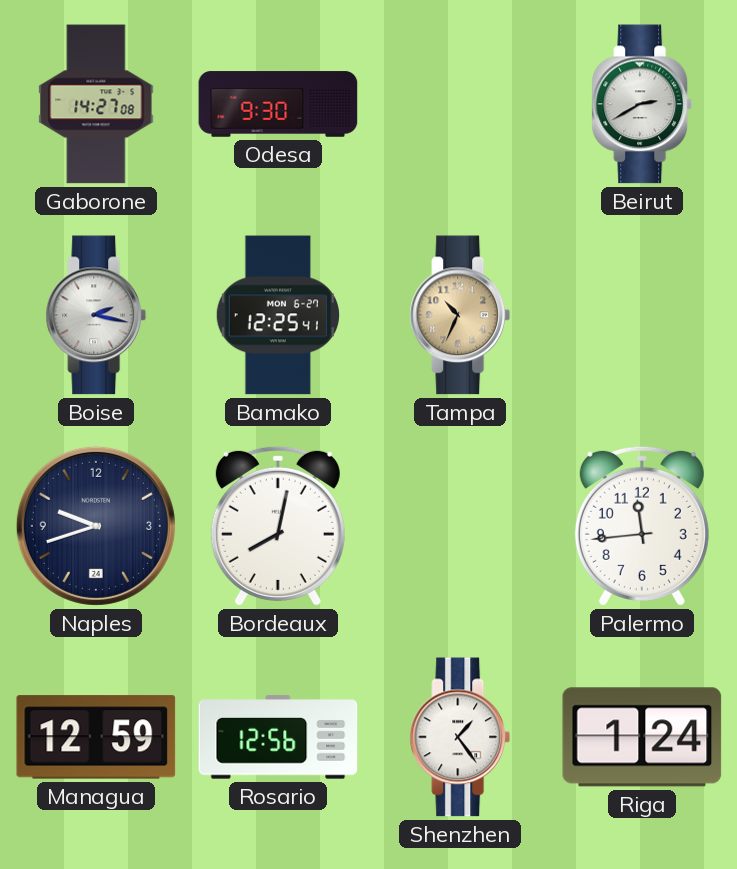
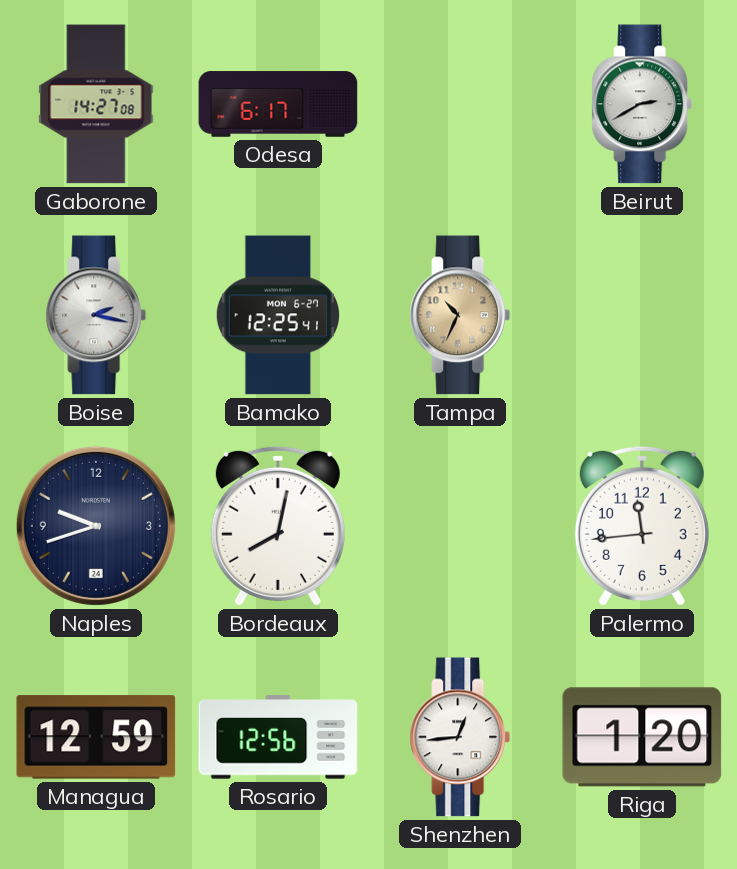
Odesa: 9:30 -> 6:17 (278, 104)
Shenzhen: 1:24 -> 12:44 (460, 737)
Riga: 1:24 -> 1:20 (642, 737)
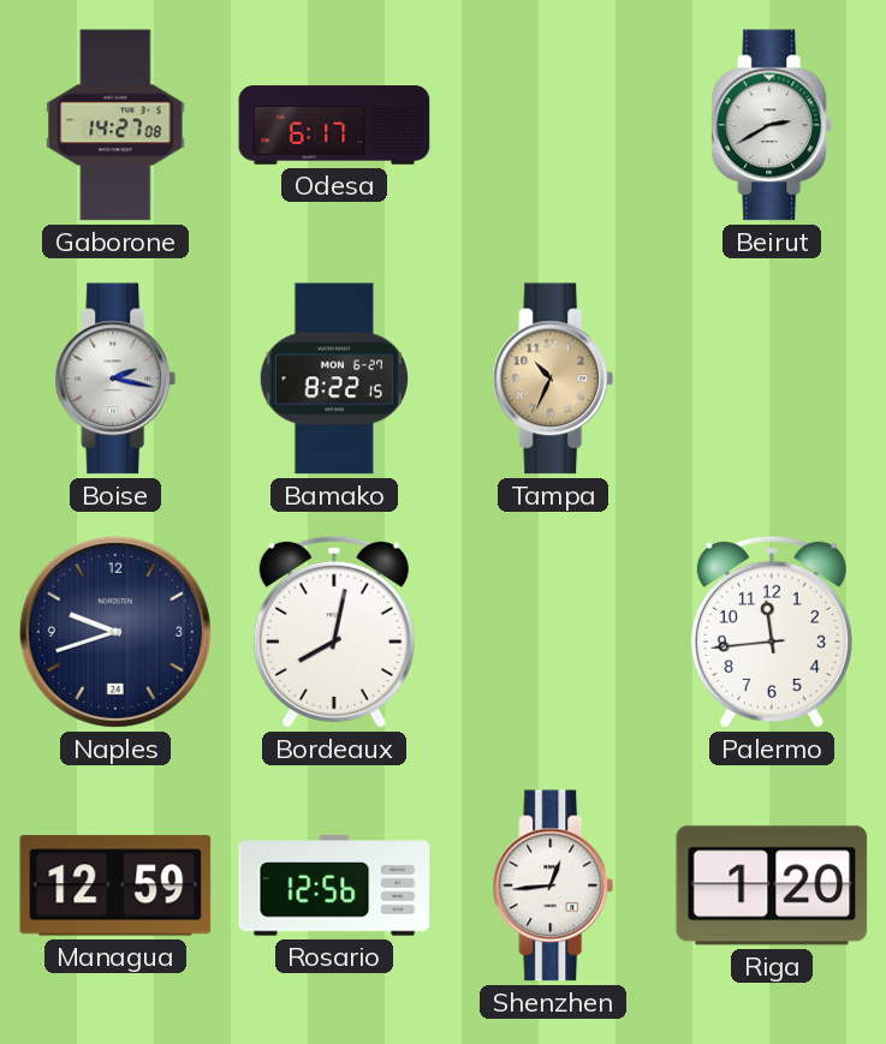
Bamako: 12:25 -> 8:22 (333, 378)
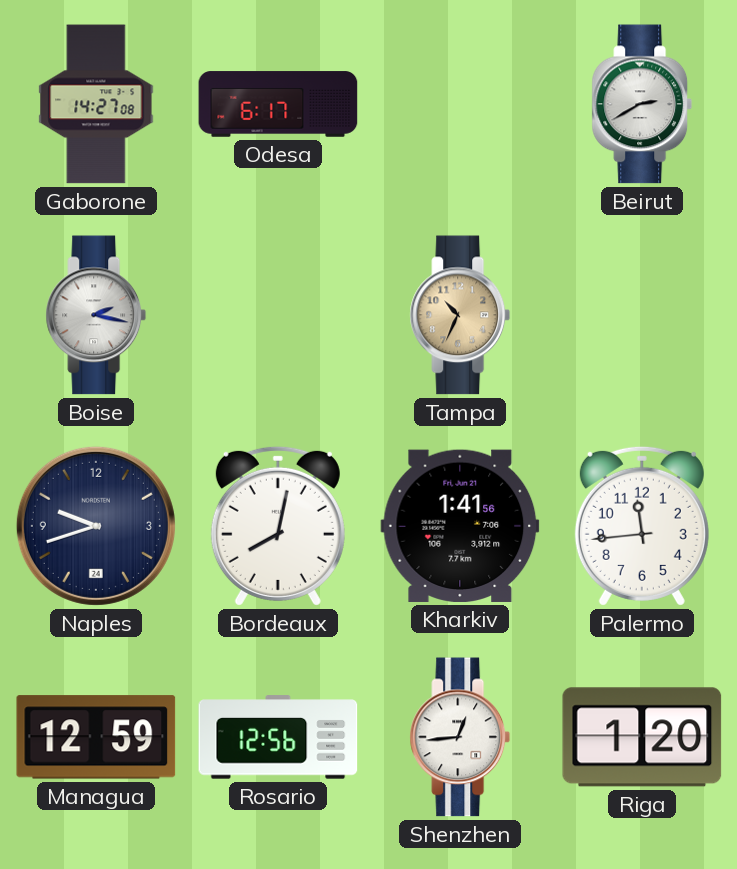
Bamako: 8:22 -> none (333, 378)
Kharkiv: none -> 1:41 (460, 526)
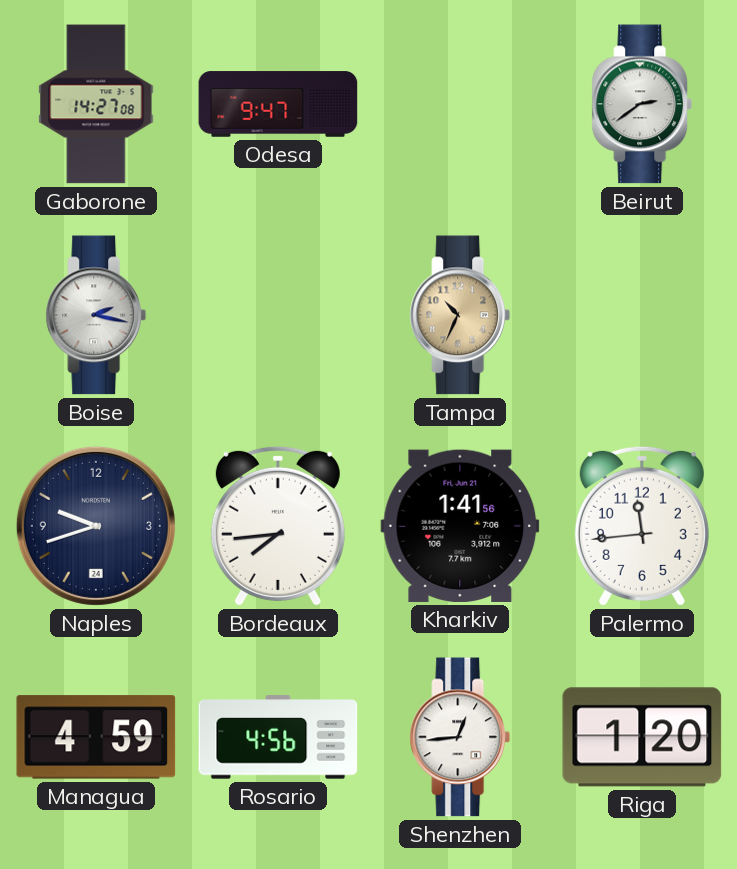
Odesa: 6:17 -> 9:47 (278, 104)
Beirut: 2:40 -> 2:39 (642, 104)
Bordeaux: 8:02 -> 7:44 (278, 526)
Managua: 12:59 -> 4:59 (96, 737)
Rosario: 12:56 -> 4:56 (278, 737)
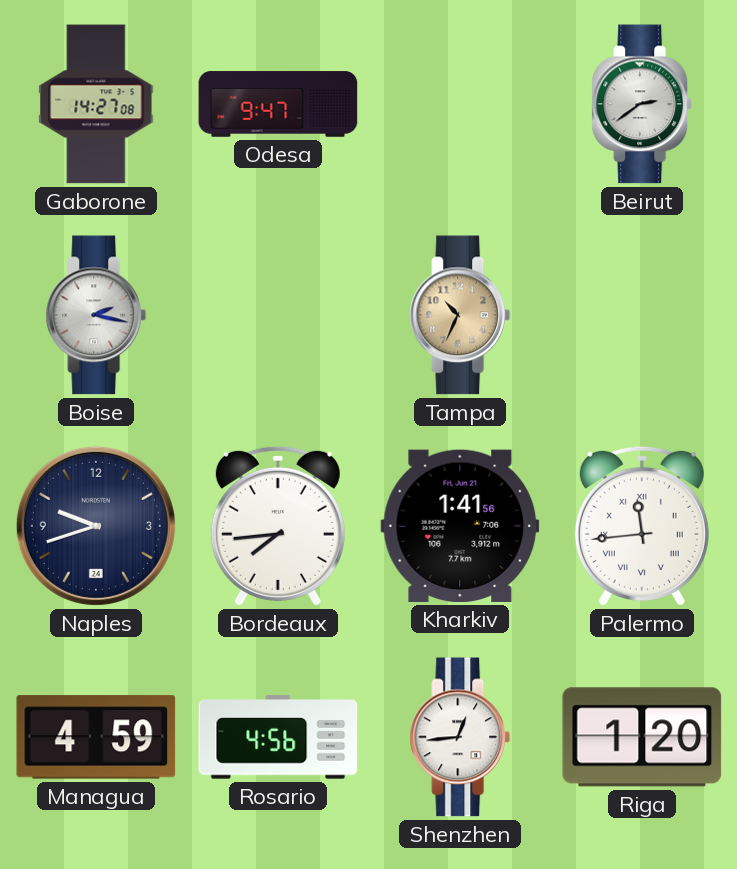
Palermo numerals: Arabic -> Roman (642, 526)
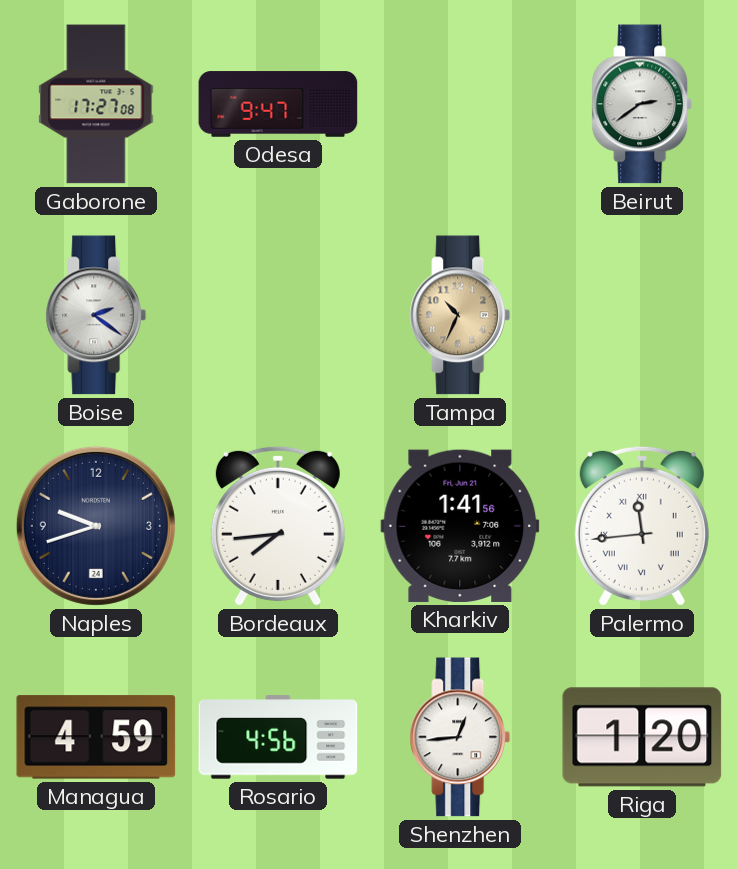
Gaborone: 14:27 -> 17:27 (96, 104)
Boise: 2:17 -> 2:21 (96, 315)
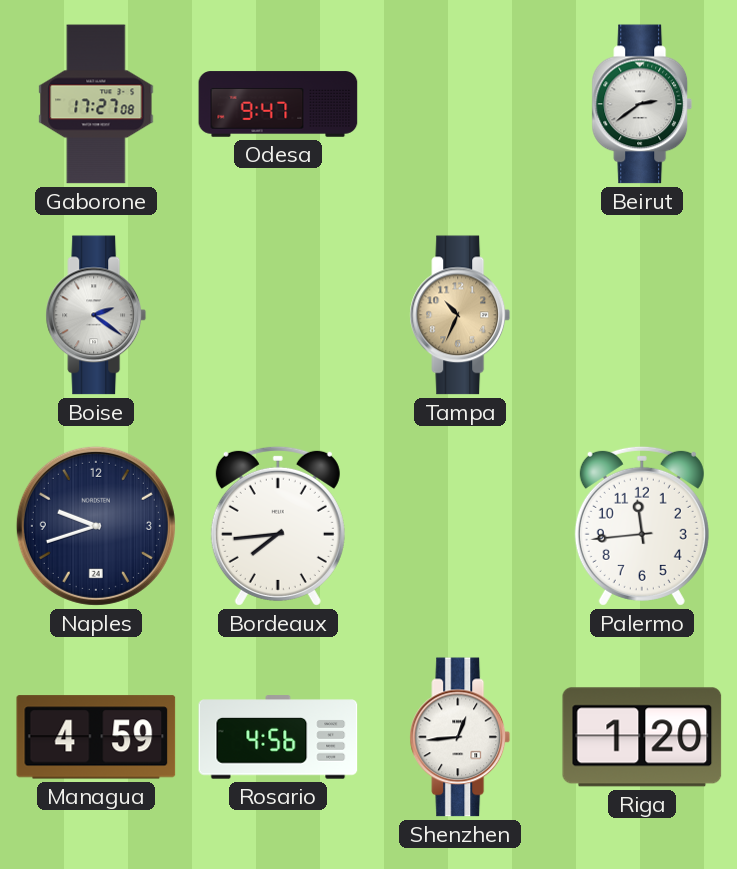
Kharkiv: 1:41 -> none (460, 526)
Palermo numerals: Roman -> Arabic (642, 526)
